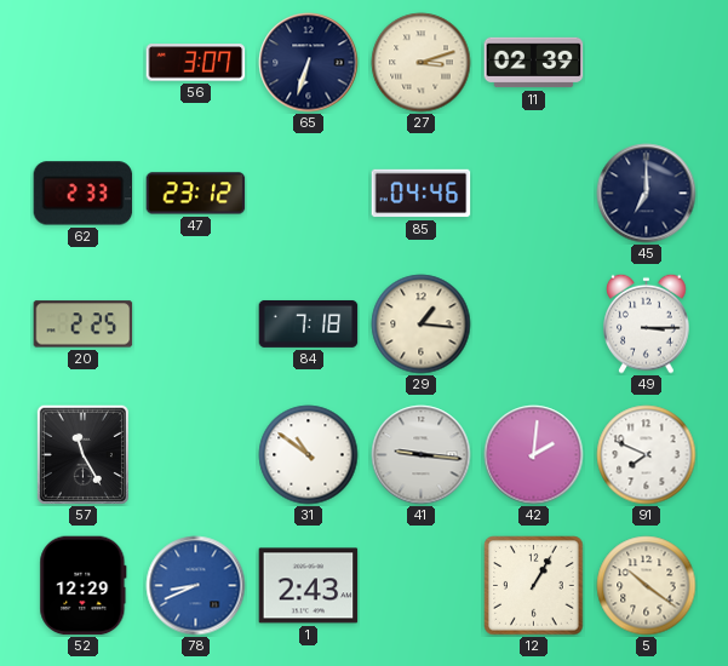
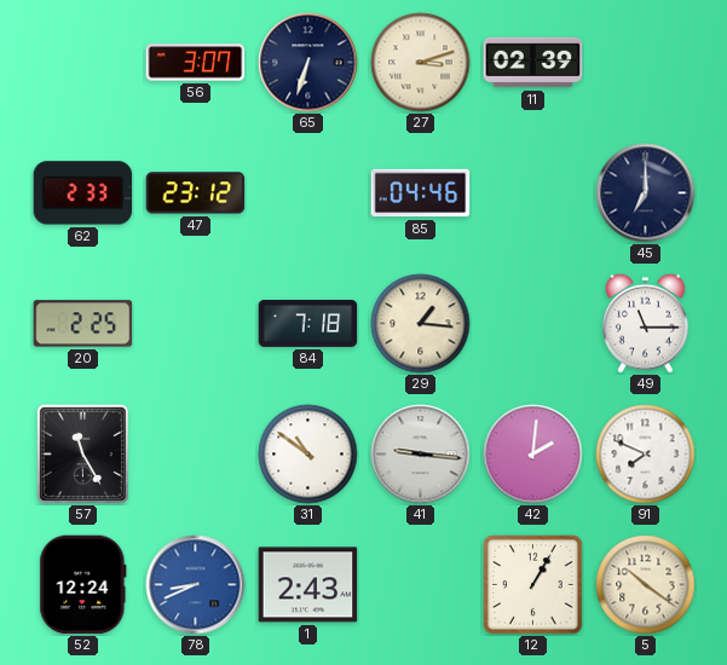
49: 3:15 -> 11:15 (646, 323)
52: 12:29 -> 12:24 (83, 585)
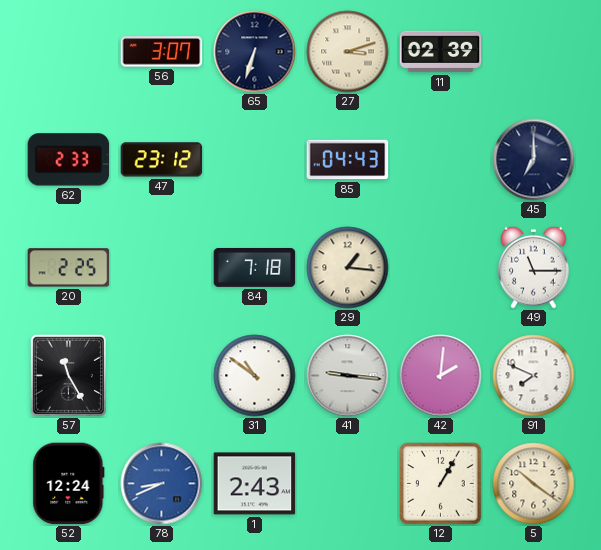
85: 04:46 -> 04:43 (348, 160)
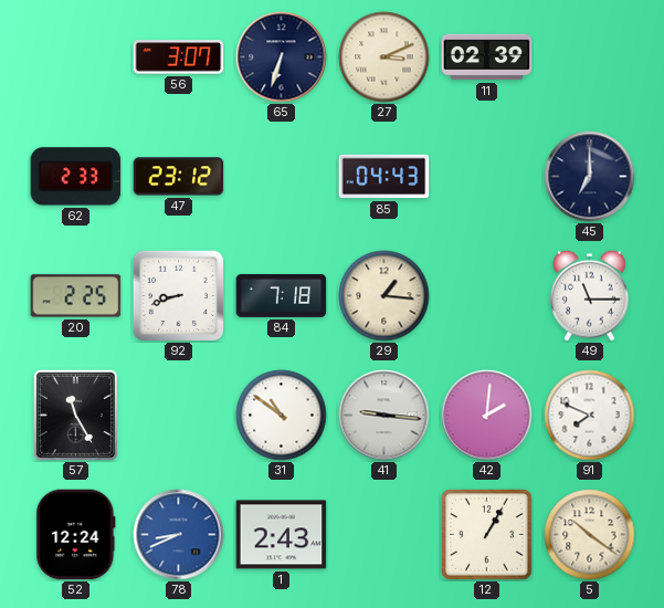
27: 3:12 -> 3:11 (384, 57)
92: none -> 8:42 (178, 295)
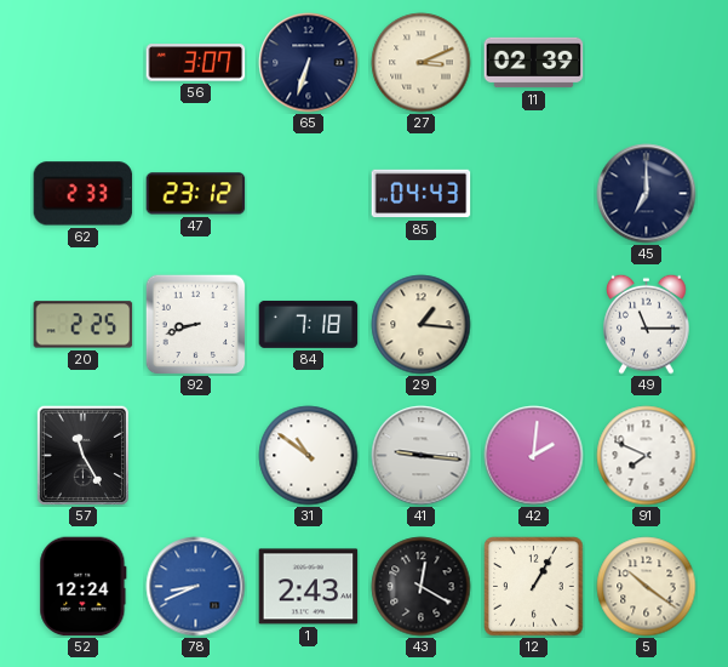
43: none -> 12:20 (422, 587)
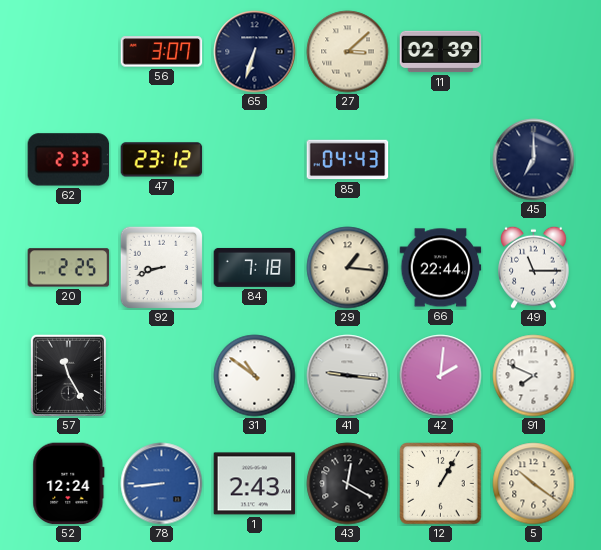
27: 3:11 -> 3:08 (348, 52)
66: none -> 22:44 (441, 268)
78: 8:41 -> 8:44 (162, 484)
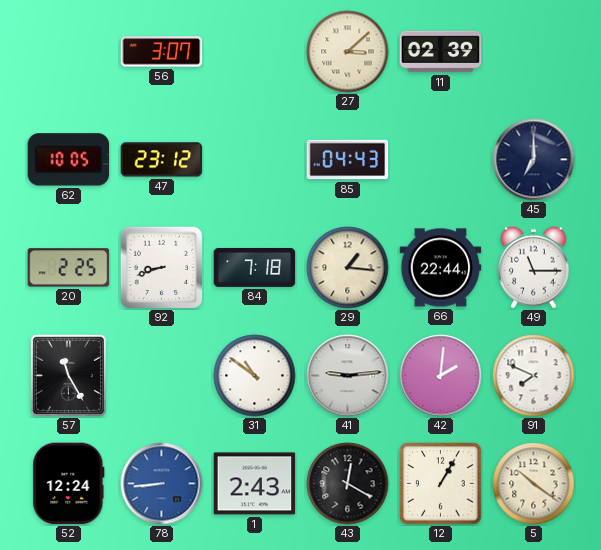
65: 6:33 -> none (255, 52)
62: 2:33 -> 10:05 (69, 160)
41: 9:16 -> 9:14 (348, 376)
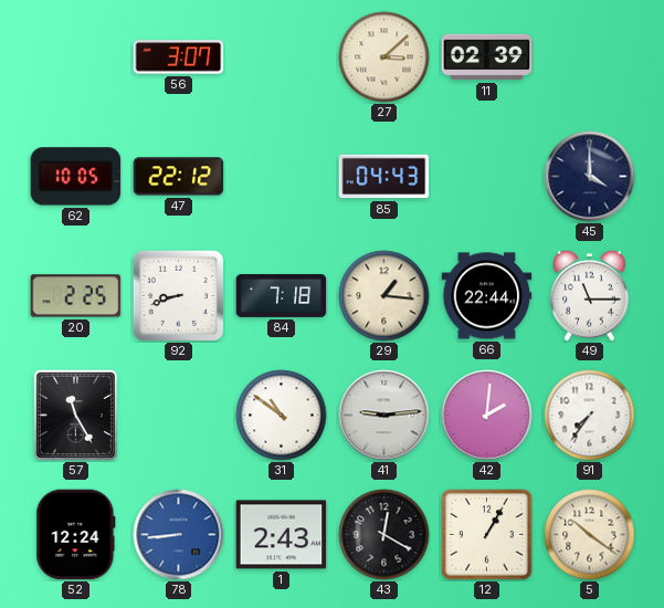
47: 23:12 -> 22:12 (179, 177)
45: 7:00 -> 4:00 (590, 177)
91: 7:49 -> 7:36 (590, 416)
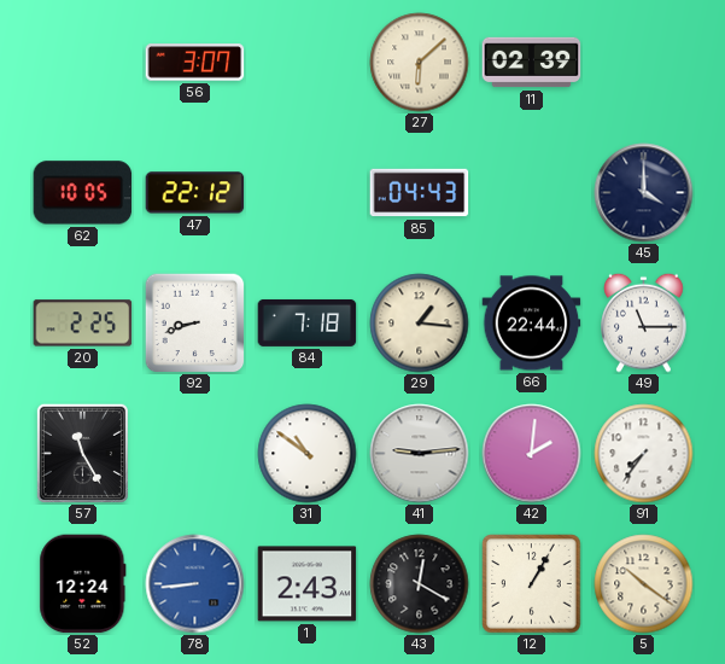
27: 3:08 -> 6:08 (420, 63)
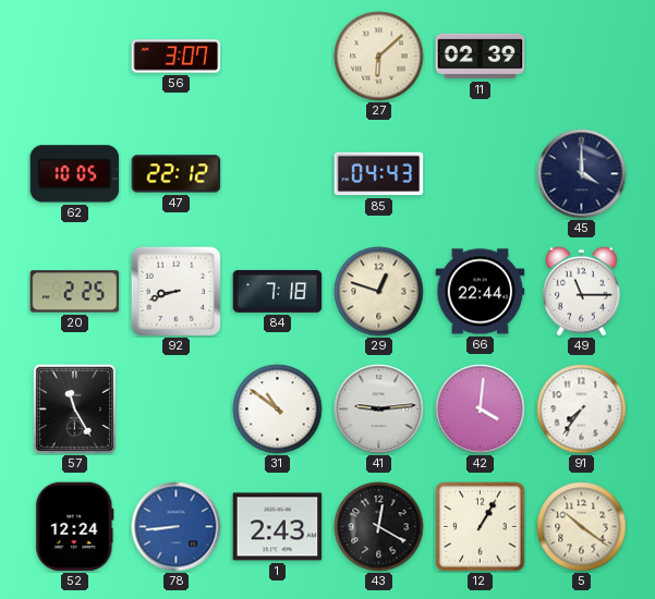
29: 1:16 -> 12:48 (379, 292)
42: 2:01 -> 4:01 (481, 409)
